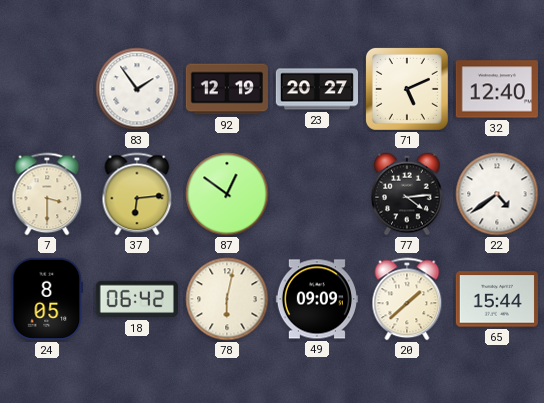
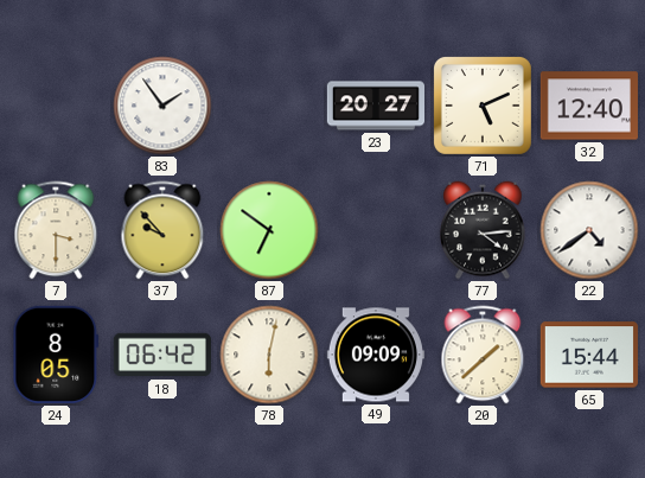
92: 12:19 -> none (226, 89)
37: 6:14 -> 9:53 (162, 230)
87: 12:51 -> 6:51 (269, 230)
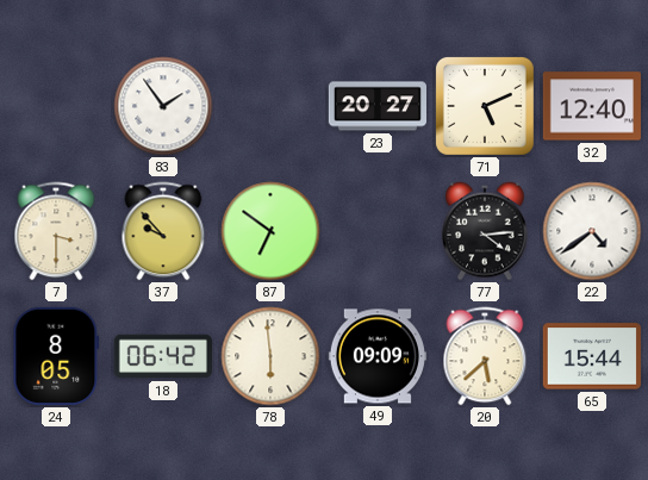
78: 6:02 -> 5:59 (270, 356)
20: 1:38 -> 5:38 (485, 356)
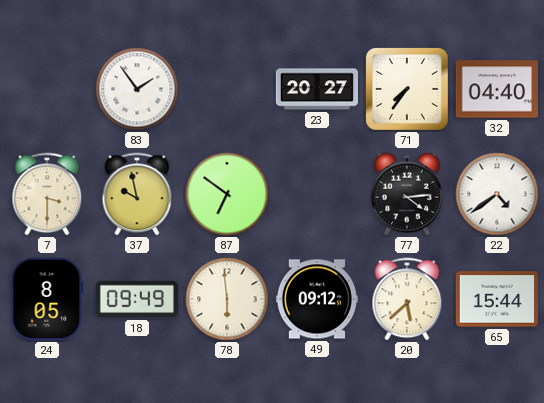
71: 5:11 -> 7:36 (407, 89)
32: 12:40 -> 04:40 (497, 89)
37: 9:53 -> 9:58 (137, 194)
18: 06:42 -> 09:49 (137, 299)
49: 09:09 -> 09:12 (317, 299)
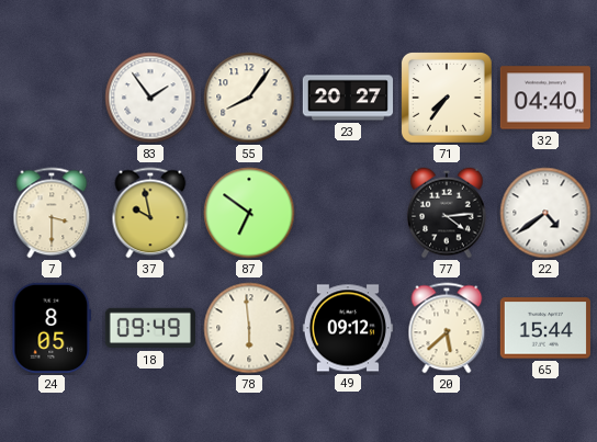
55: none -> 8:06 (249, 98)
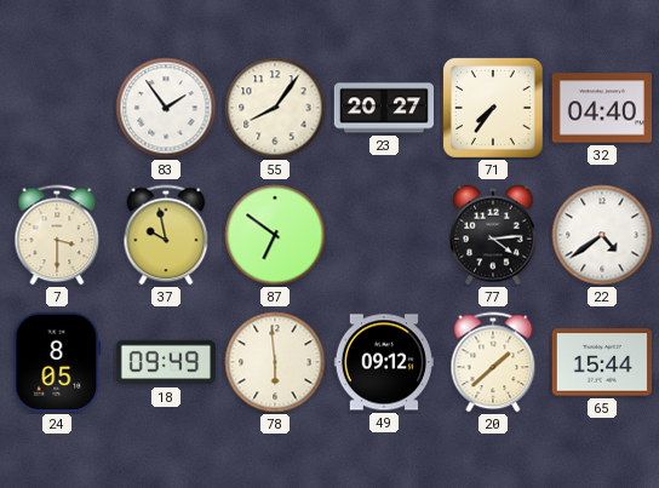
20: 5:38 -> 1:38 (493, 362)
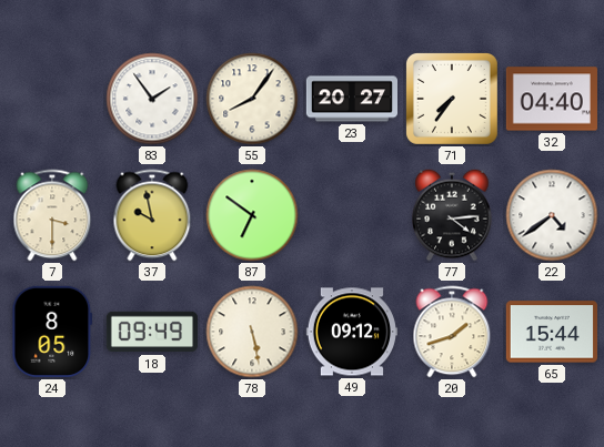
78: 5:59 -> 5:28 (252, 332)
20: 1:38 -> 1:42 (452, 332)
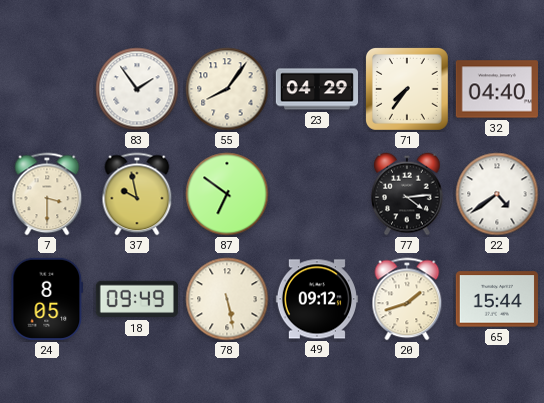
23: 20:27 -> 04:29 (316, 89)
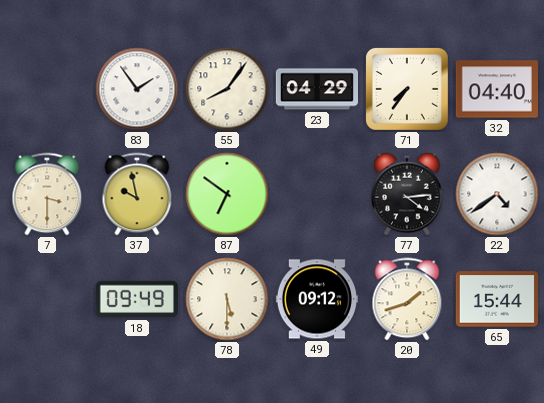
24: 8:05 -> none (47, 299)
78: 5:28 -> 5:30 (227, 299)
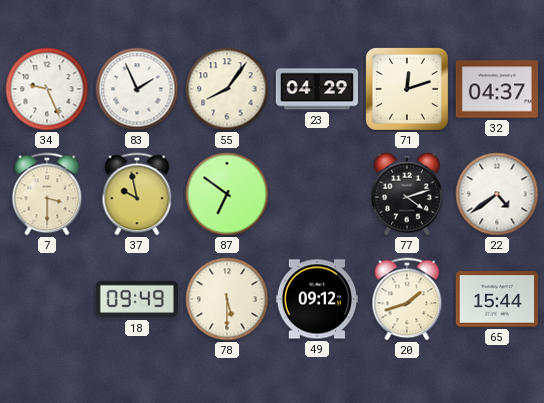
34: none -> 9:26 (47, 89)
83: 1:54 -> 1:56 (137, 89)
71: 7:36 -> 12:12 (407, 89)
32: 04:40 -> 04:37 (497, 89)
77: 4:14 -> 4:12 (407, 194)
